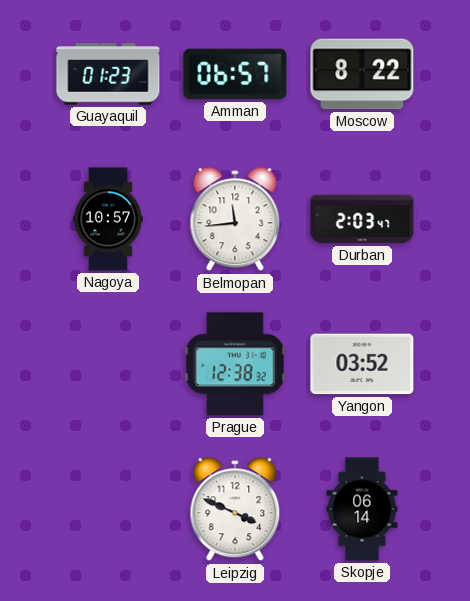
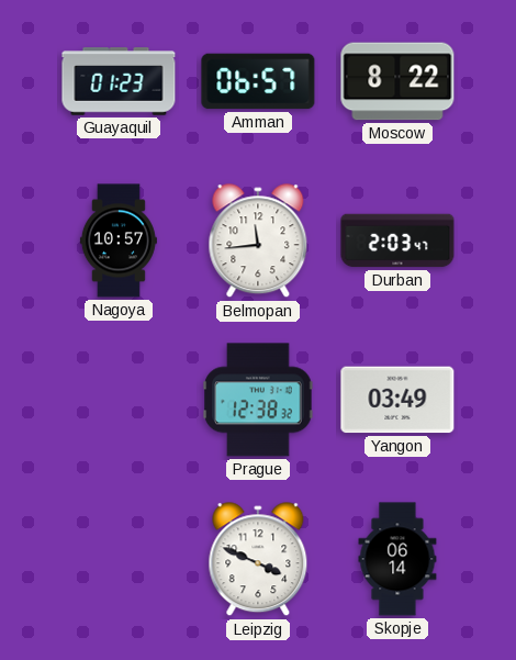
Yangon: 03:52 -> 03:49 (397, 400)
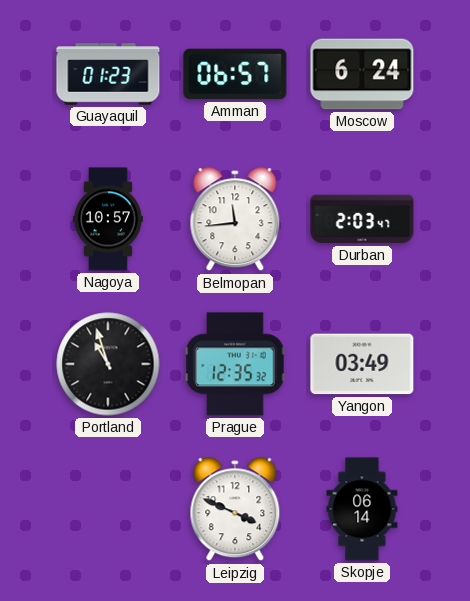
Moscow: 8:22 -> 6:24 (362, 74)
Portland: none -> 10:57 (108, 364)
Prague: 12:38 -> 12:35 (235, 364)
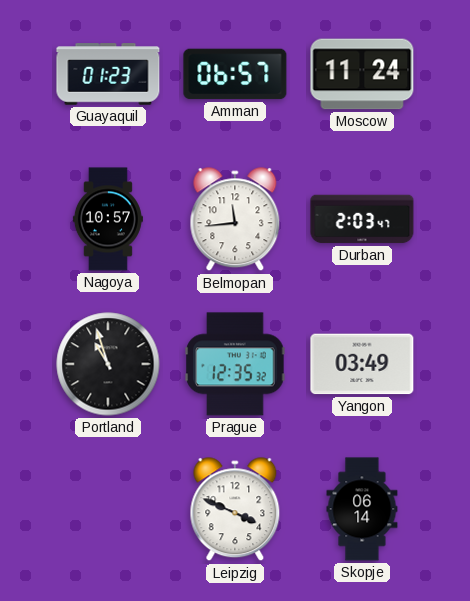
Moscow: 6:24 -> 11:24 (362, 74)
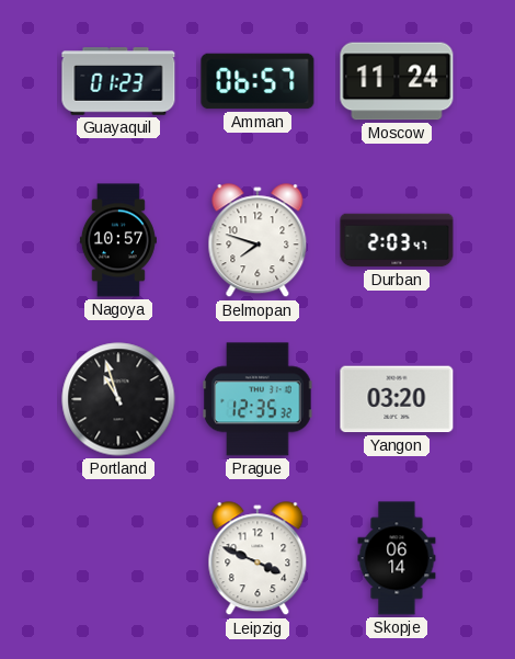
Belmopan: 11:44 -> 7:48 (257, 241)
Yangon: 03:49 -> 03:20 (397, 399)
